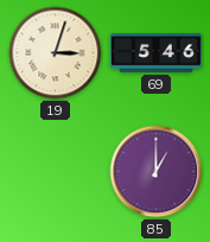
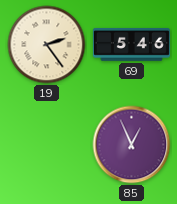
19: 3:03 -> 2:24 (47, 45)
85: 1:00 -> 12:56 (132, 145)
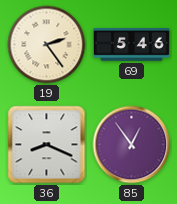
36: none -> 8:19 (47, 145)
85: 12:56 -> 12:54 (132, 145)
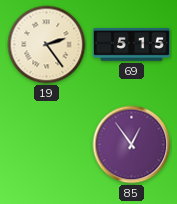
69: 5:46 -> 5:15 (131, 44)
36: 8:19 -> none (47, 145)
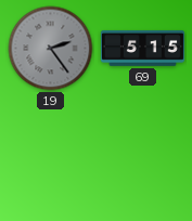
19 dial: cream -> grey (51, 49)
85: 12:54 -> none (132, 145)
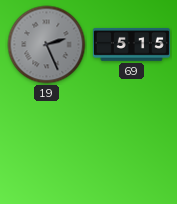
19: 2:24 -> 2:26 (47, 45)
